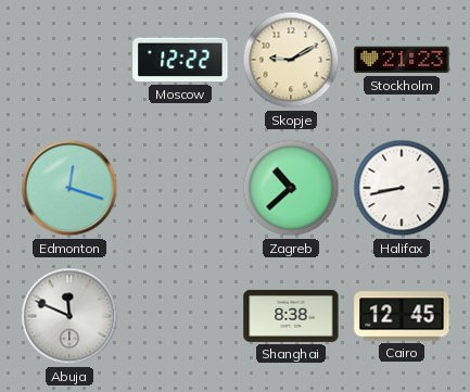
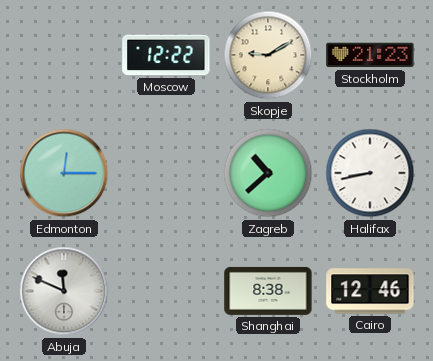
Edmonton: 12:18 -> 12:15 (64, 173)
Cairo: 12:45 -> 12:46 (370, 291)
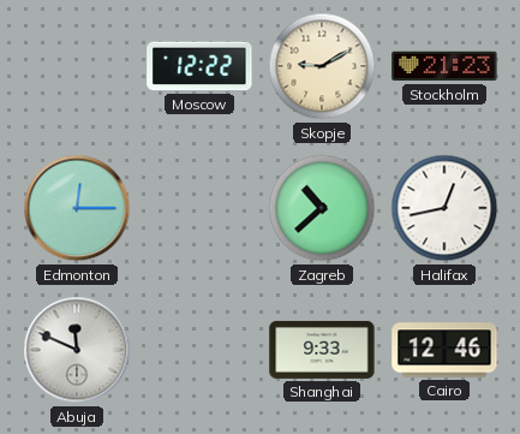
Halifax: 8:43 -> 12:43 (444, 208)
Shanghai: 8:38 -> 9:33 (322, 350)
